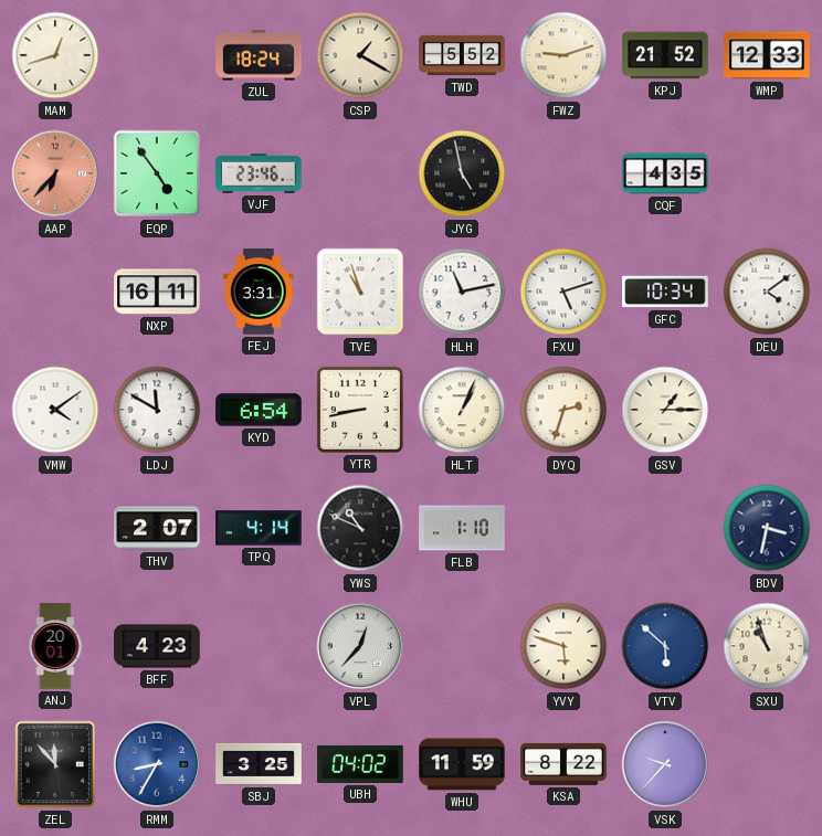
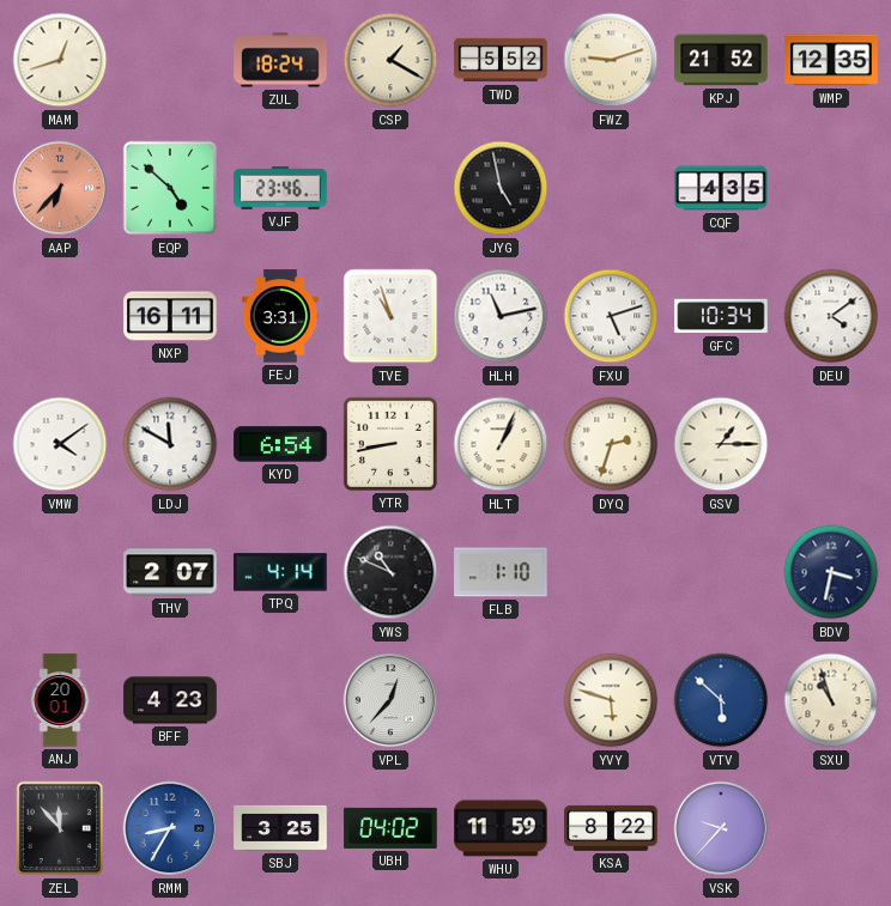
WMP: 12:33 -> 12:35 (831, 60)
EQP: 4:54 -> 4:52 (170, 188)
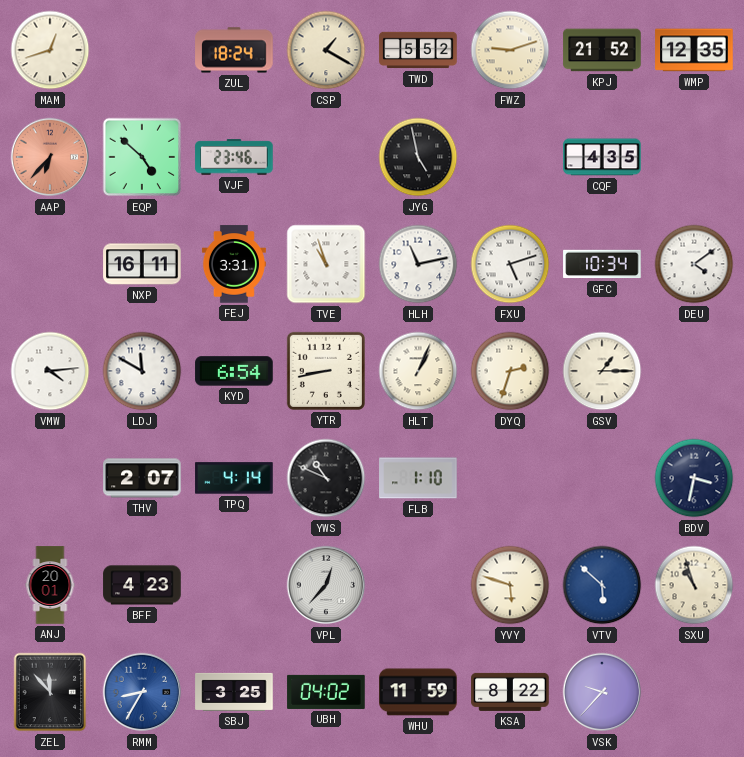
VMW: 4:09 -> 4:14 (50, 371)
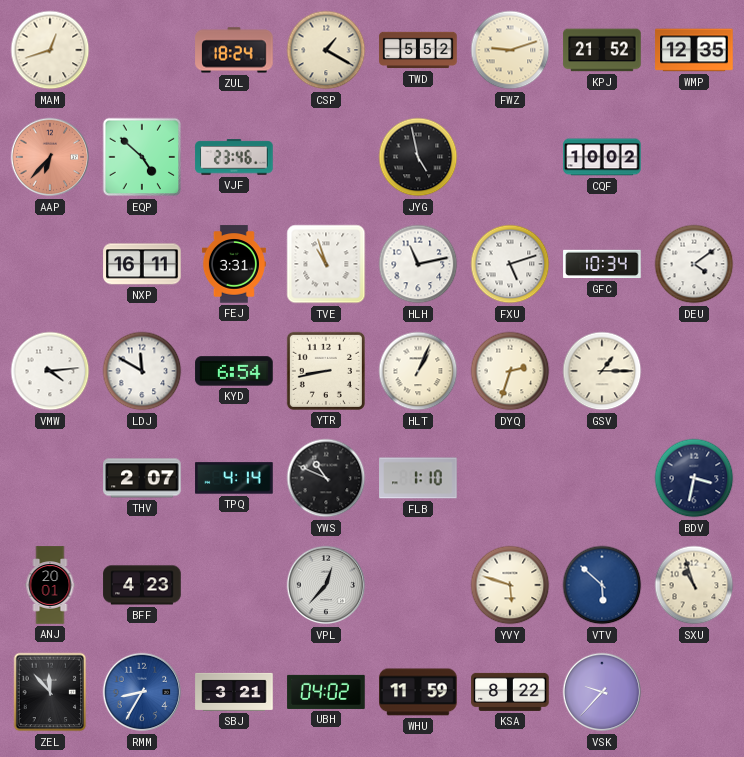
CQF: 4:35 -> 10:02 (602, 157)
SBJ: 3:25 -> 3:21 (234, 692)
